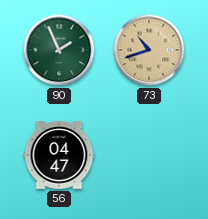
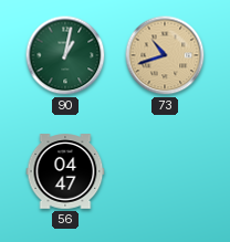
90: 1:56 -> 1:02 (65, 55)
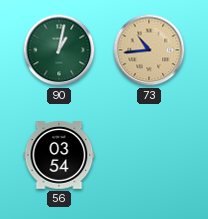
73: 10:42 -> 10:44 (149, 50)
56: 04:47 -> 03:54 (59, 155)
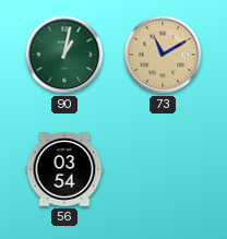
73: 10:44 -> 11:10 (163, 55)
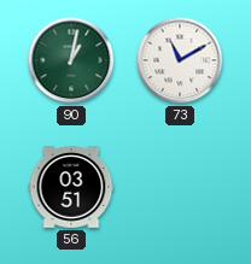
73 dial: champagne -> white (180, 60)
56: 03:54 -> 03:51 (71, 187)
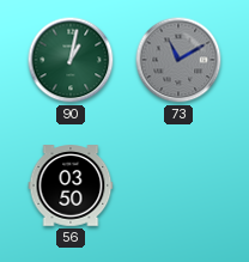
73 dial: white -> grey (178, 60)
56: 03:51 -> 03:50 (71, 185)
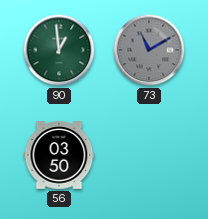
90: 1:02 -> 12:59 (59, 50)
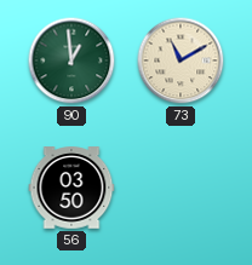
73 dial: grey -> cream (181, 61)
